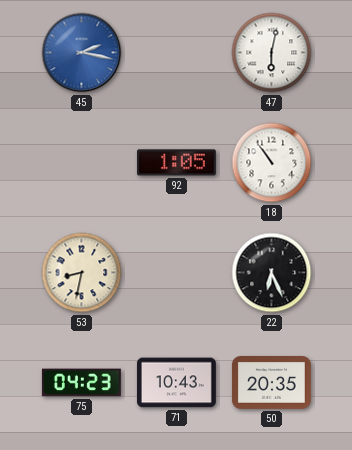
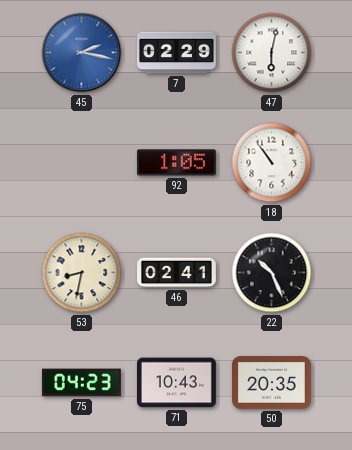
7: none -> 02:29 (176, 53)
46: none -> 02:41 (177, 273)
22: 6:26 -> 10:26 (272, 273)
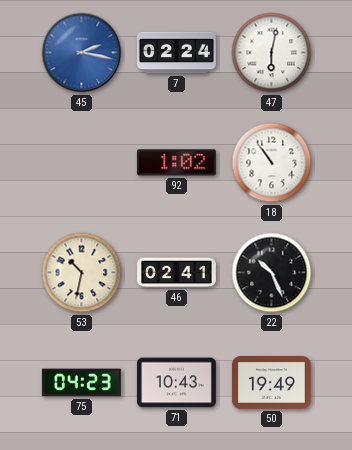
7: 02:29 -> 02:24 (176, 53)
92: 1:05 -> 1:02 (176, 163)
53: 8:32 -> 10:32 (82, 273)
50: 20:35 -> 19:49 (271, 383)
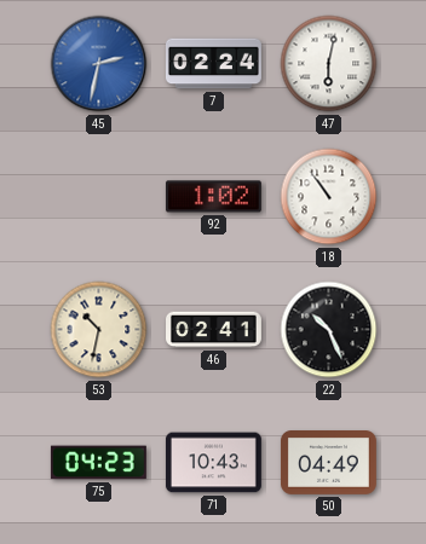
45: 2:17 -> 2:32 (99, 64)
50: 19:49 -> 04:49 (328, 463)
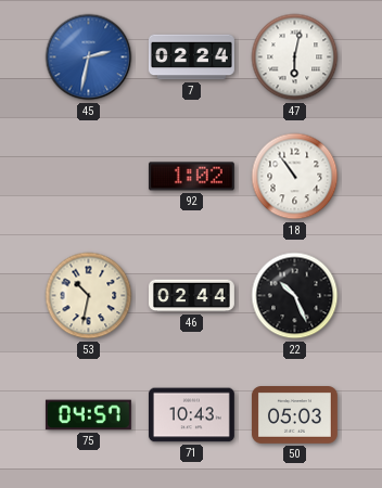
46: 02:41 -> 02:44 (192, 296)
75: 04:23 -> 04:57 (88, 415)
50: 04:49 -> 05:03 (294, 415)
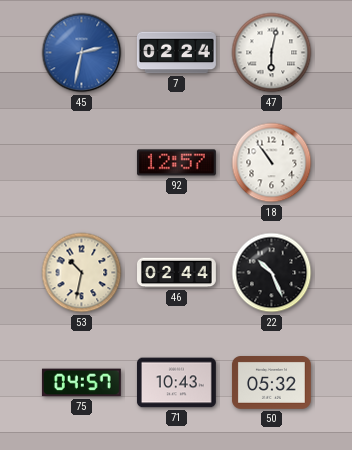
92: 1:02 -> 12:57 (176, 163)
50: 05:03 -> 05:32 (271, 383)
